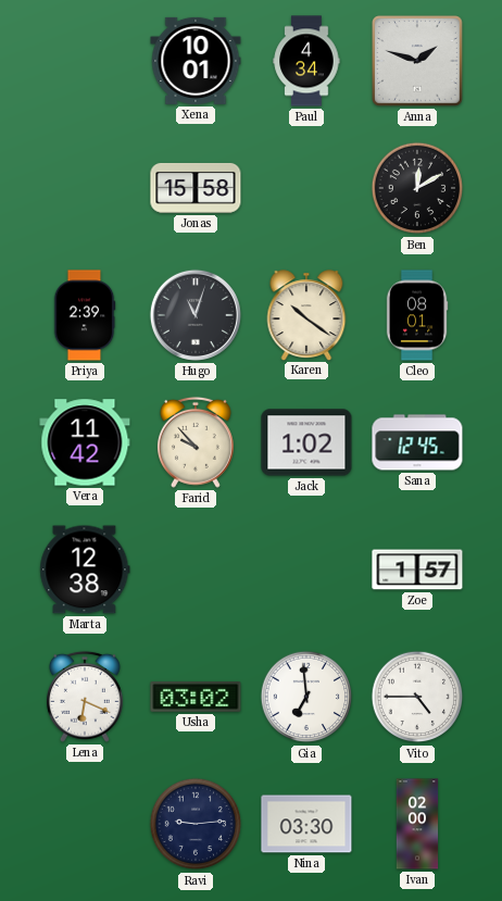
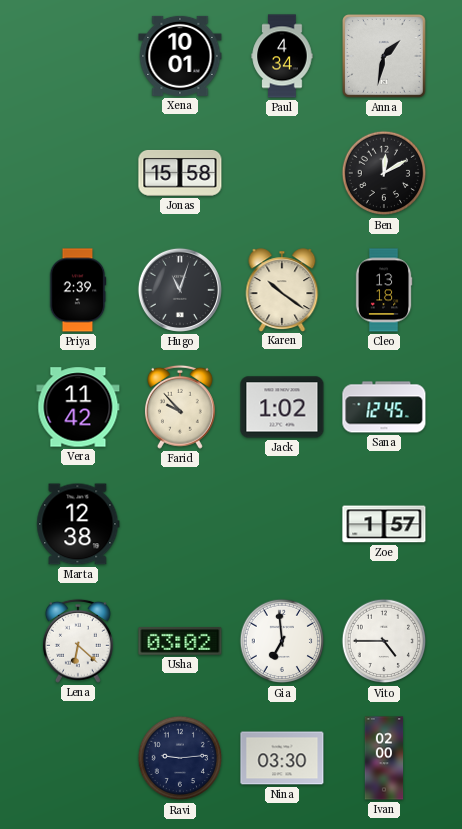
Anna: 1:48 -> 1:32 (385, 57)
Cleo: 08:01 -> 13:18 (384, 290)
Lena: 6:19 -> 6:22 (78, 641)
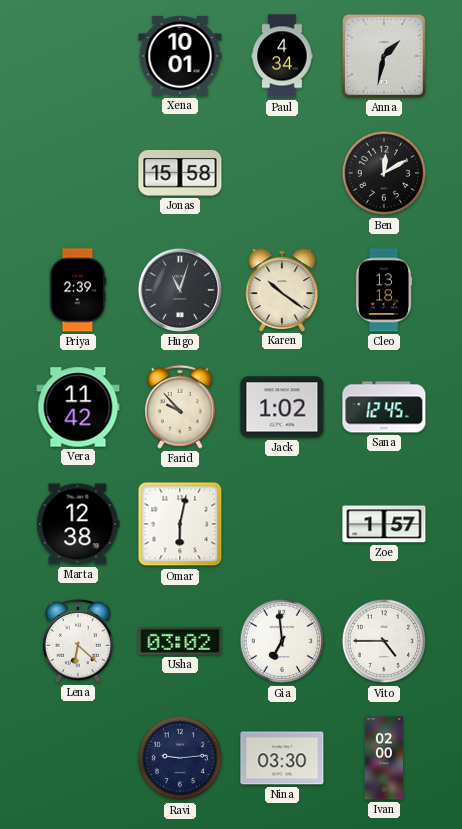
Omar: none -> 6:02 (180, 524)
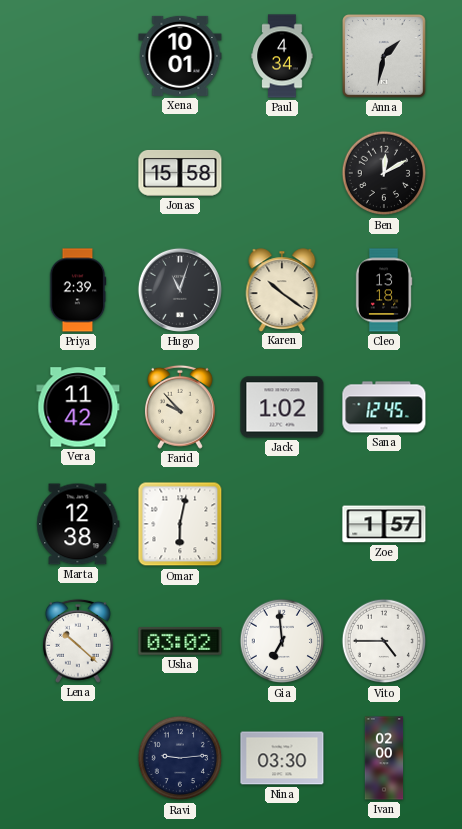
Lena: 6:22 -> 10:22 (78, 641)
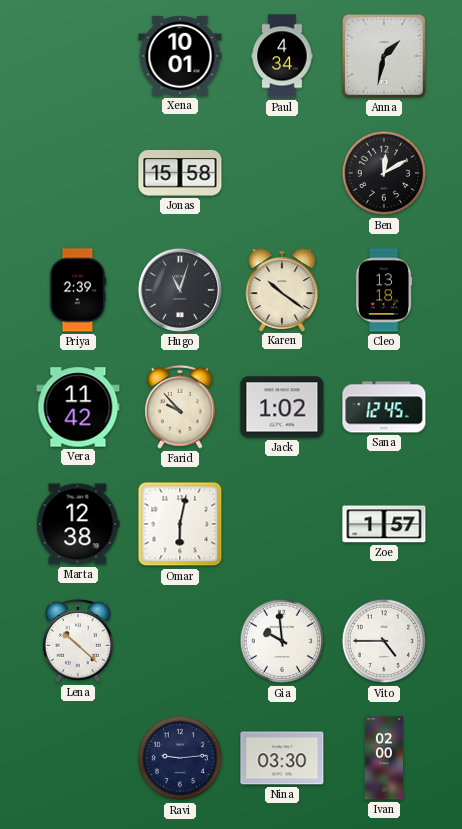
Usha: 03:02 -> none (180, 642)
Gia: 6:59 -> 9:59 (282, 641)
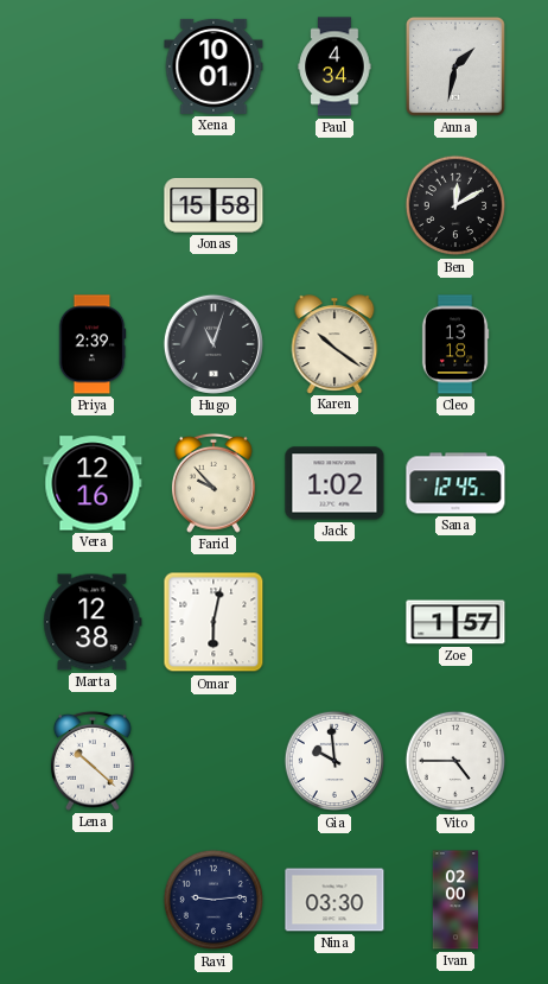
Vera: 11:42 -> 12:16 (93, 483)
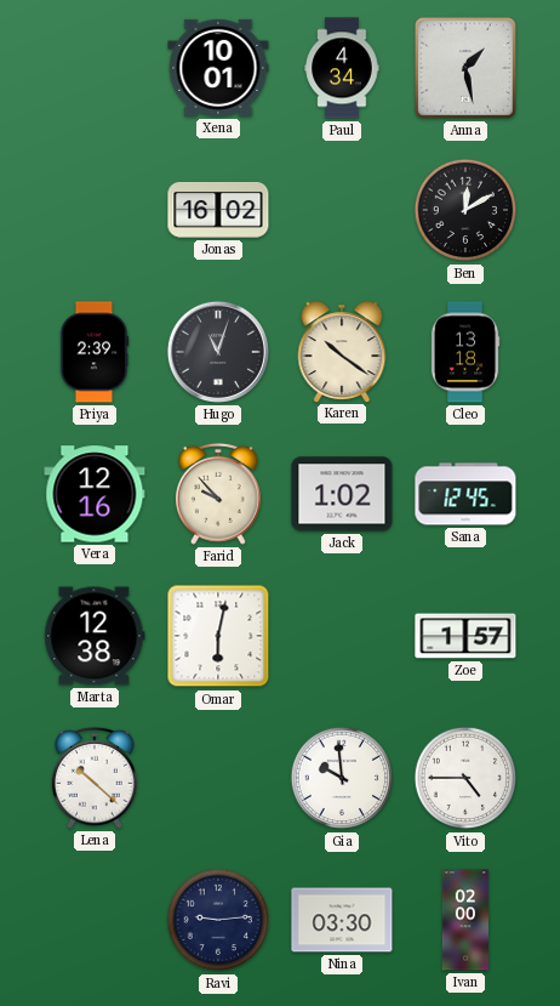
Anna: 1:32 -> 1:28 (467, 69)
Jonas: 15:58 -> 16:02 (218, 210)
